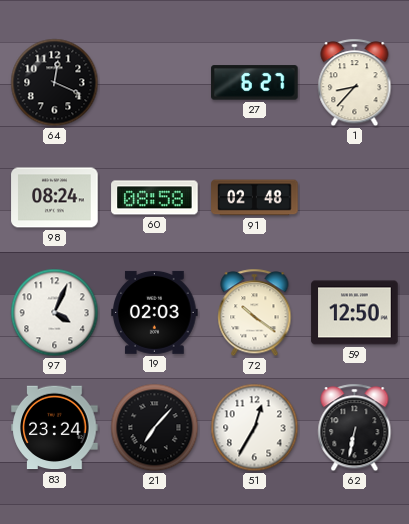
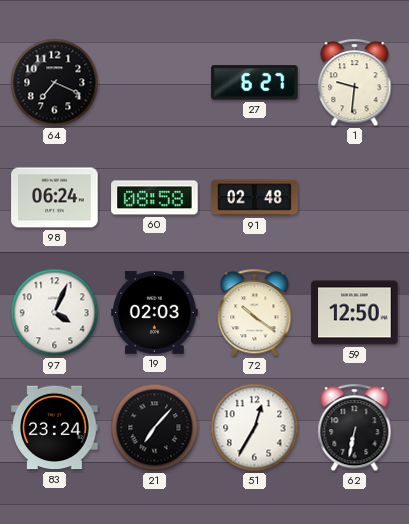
64: 12:19 -> 7:19 (55, 83)
1: 8:37 -> 9:31 (355, 83)
98: 08:24 -> 06:24 (55, 198)
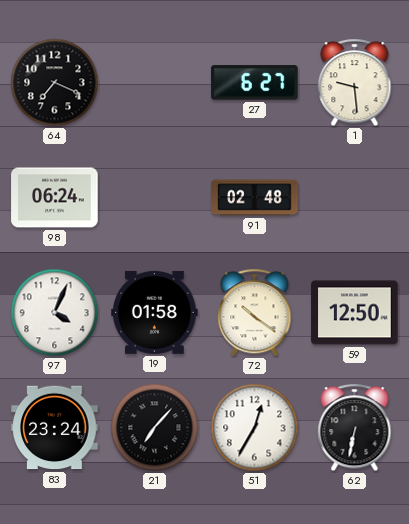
1: 9:31 -> 9:29 (355, 83)
60: 08:58 -> none (155, 198)
19: 02:03 -> 01:58 (155, 312)
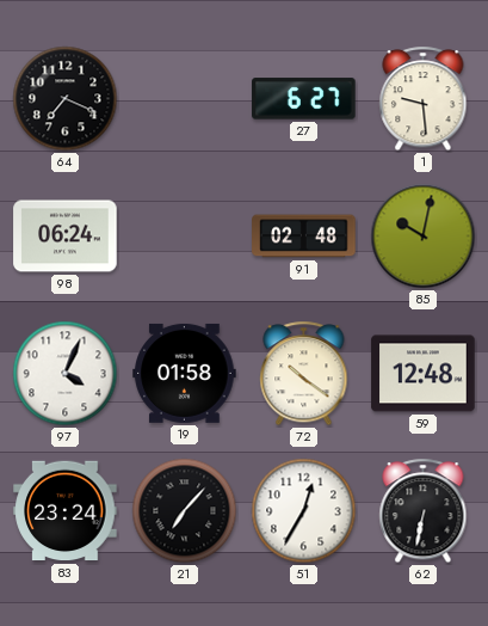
85: none -> 10:02 (424, 237)
59: 12:50 -> 12:48 (424, 374)
